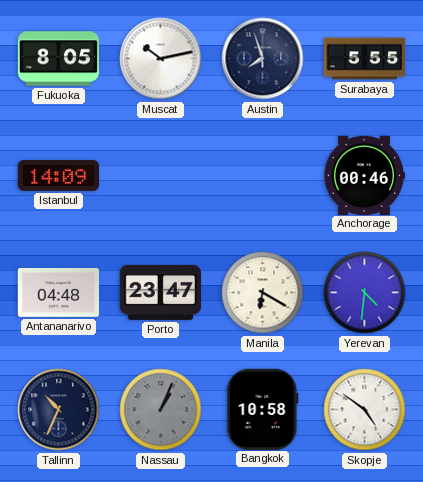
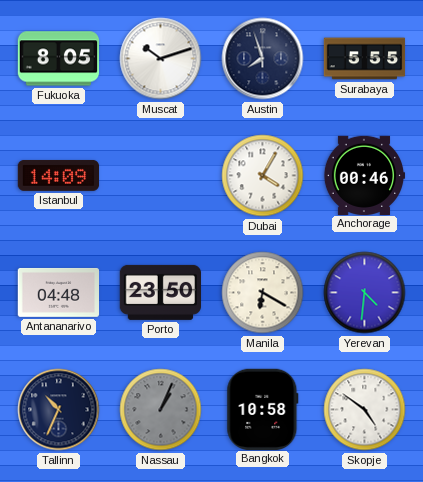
Muscat: 10:13 -> 10:12 (161, 59)
Dubai: none -> 4:05 (263, 176)
Porto: 23:47 -> 23:50 (160, 292)
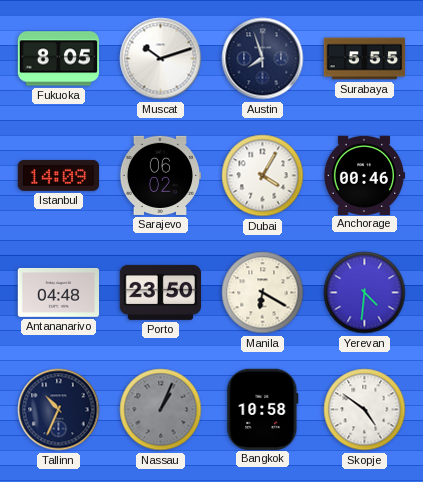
Sarajevo: none -> 06:02 (160, 175)
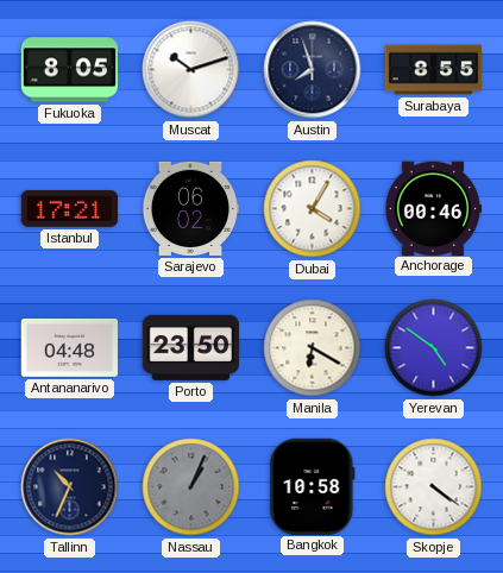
Surabaya: 5:55 -> 8:55 (434, 70)
Istanbul: 14:09 -> 17:21 (70, 208)
Yerevan: 4:31 -> 4:51 (434, 348)
Skopje: 4:51 -> 4:21 (434, 487)
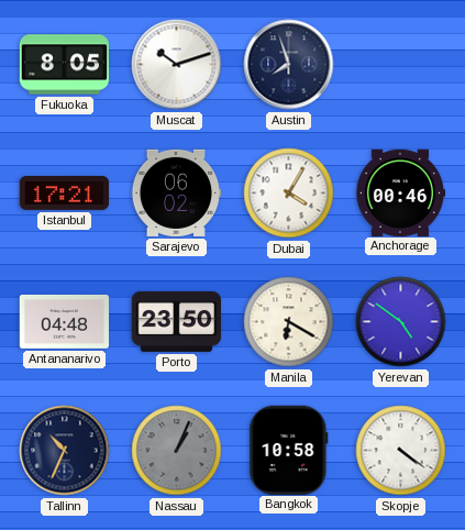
Surabaya: 8:55 -> none (434, 70)
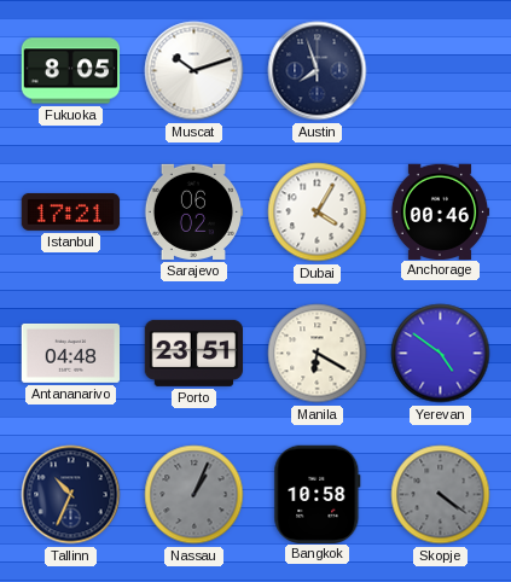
Porto: 23:50 -> 23:51 (193, 353)
Skopje dial: white -> grey (441, 495)
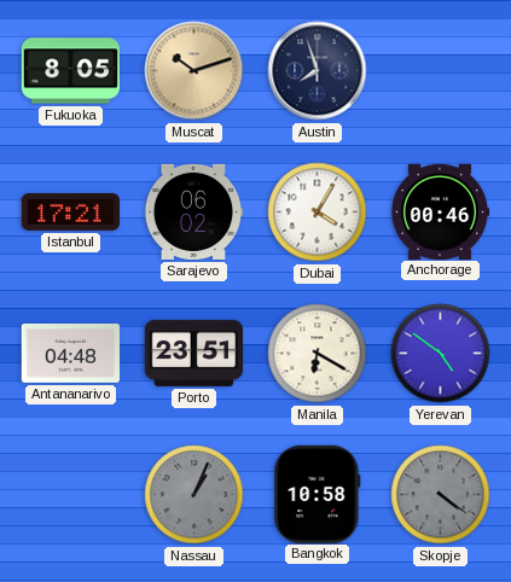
Muscat dial: white -> champagne (194, 71)
Tallinn: 10:34 -> none (71, 495)
